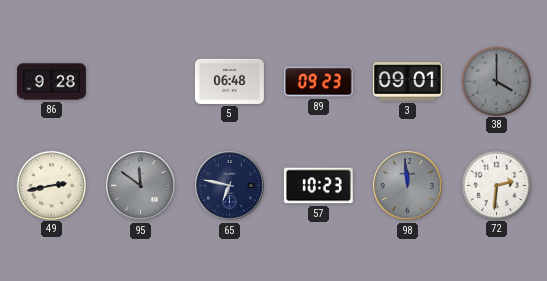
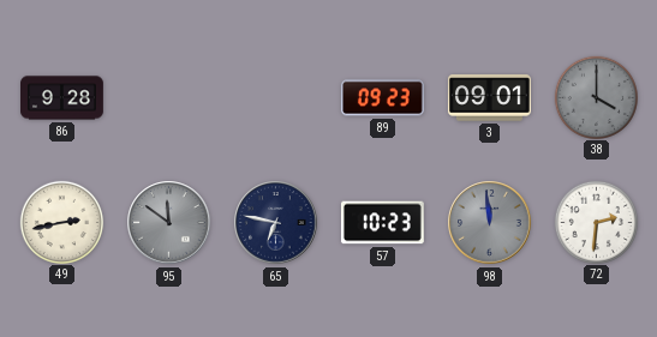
5: 06:48 -> none (230, 81)
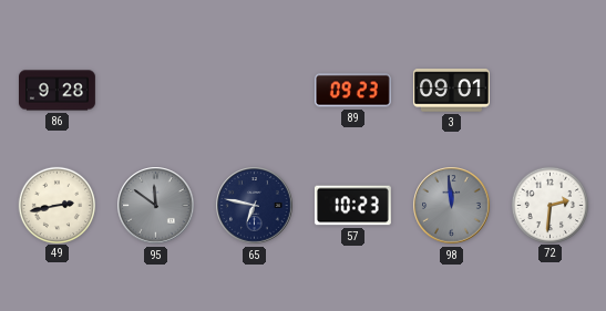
38: 4:00 -> none (596, 97)
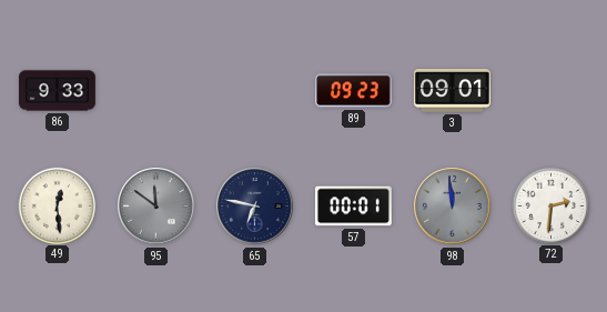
86: 9:28 -> 9:33 (58, 91)
49: 2:43 -> 12:29 (57, 205)
57: 10:23 -> 00:01 (353, 207)
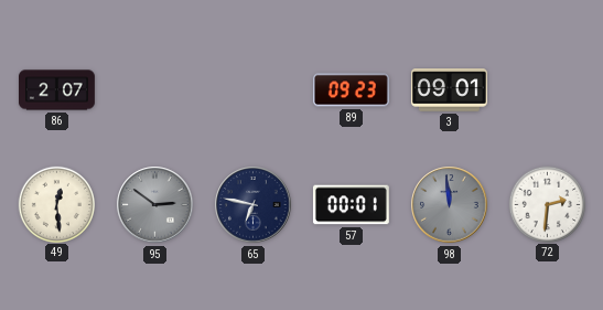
86: 9:33 -> 2:07 (57, 90)
95: 11:51 -> 2:51 (155, 205)
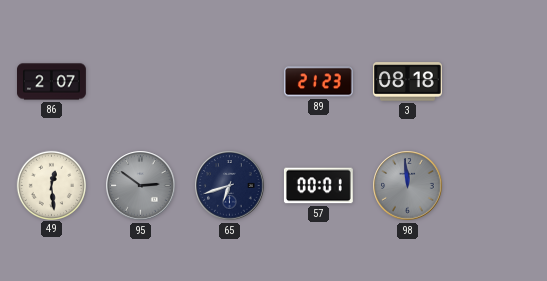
89: 09:23 -> 21:23 (318, 82)
3: 09:01 -> 08:18 (407, 82)
65: 6:47 -> 6:42 (230, 186)
72: 2:31 -> none (547, 204)
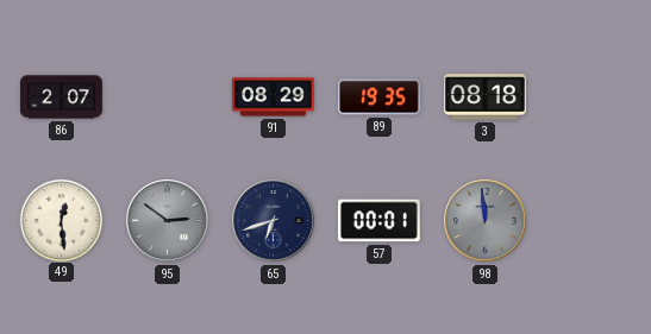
91: none -> 08:29 (274, 97)
89: 21:23 -> 19:35 (378, 97)
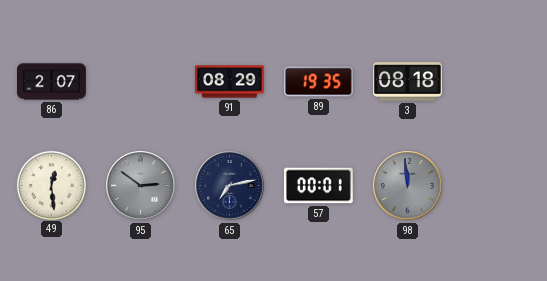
65: 6:42 -> 7:13 (230, 186)
